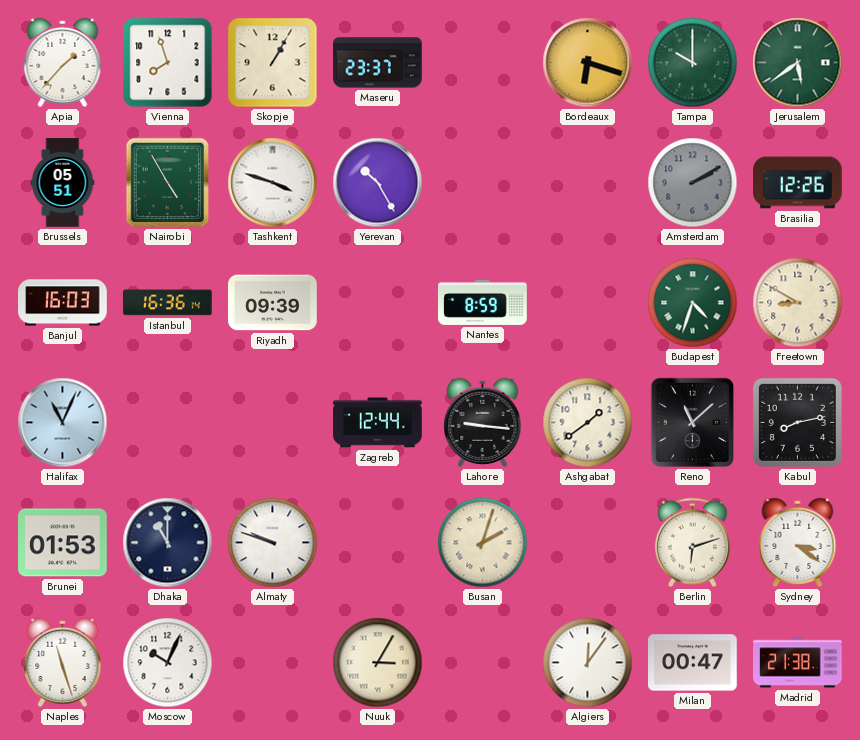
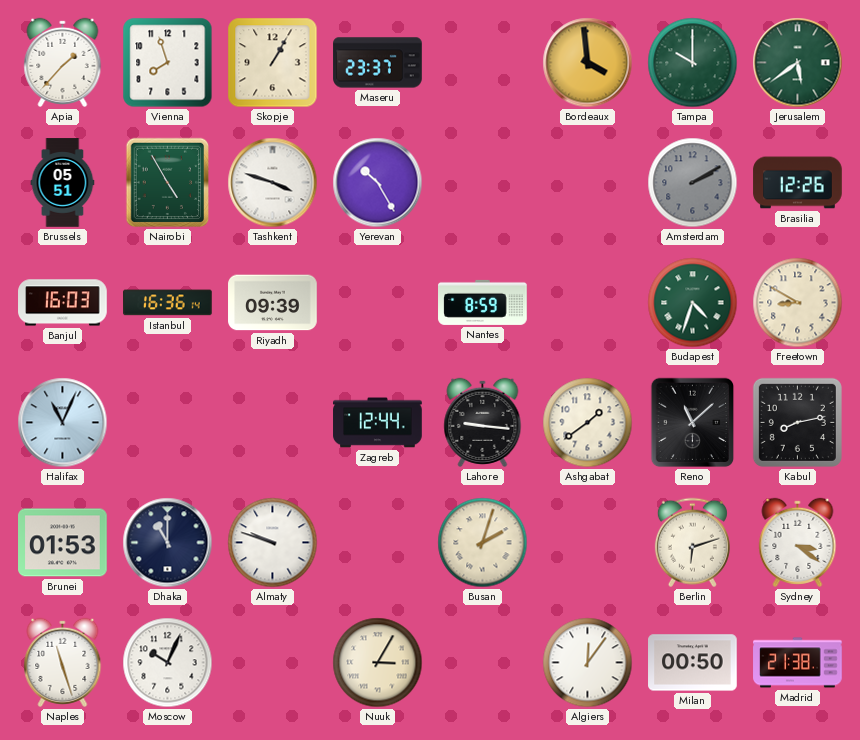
Bordeaux: 6:18 -> 3:59 (588, 63)
Milan: 00:47 -> 00:50 (693, 663)
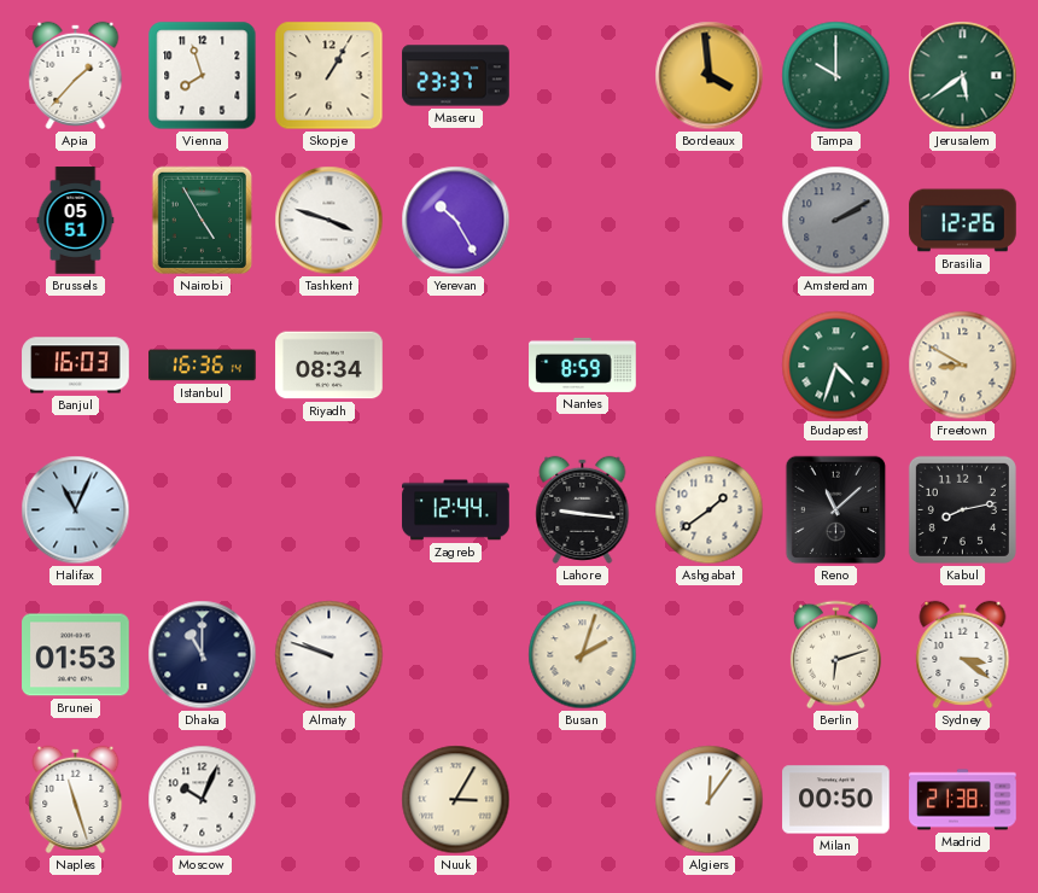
Riyadh: 09:39 -> 08:34 (330, 366)
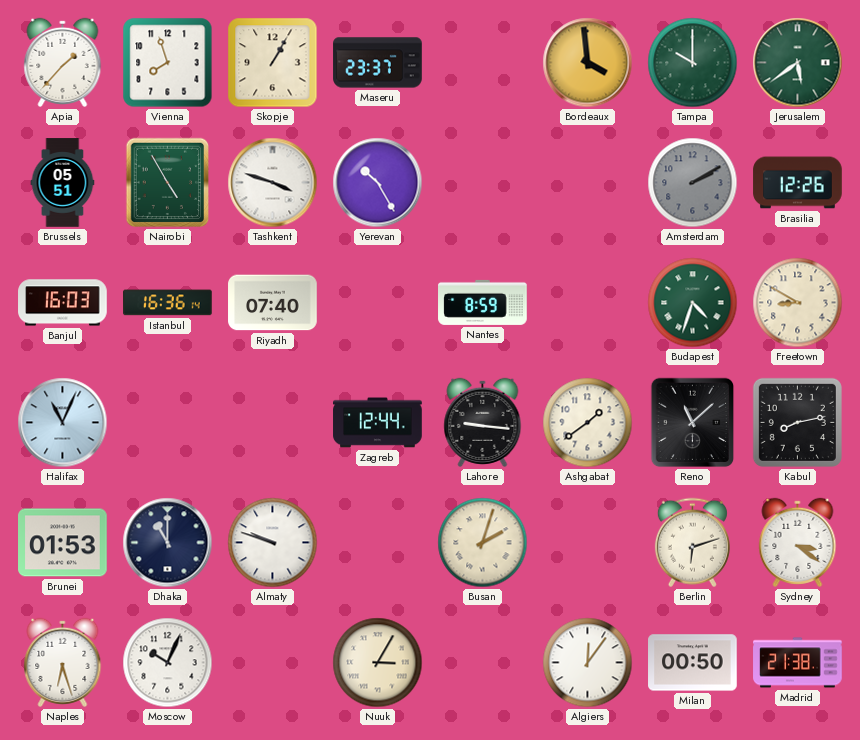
Riyadh: 08:34 -> 07:40 (273, 303)
Naples: 11:27 -> 6:27 (63, 662)
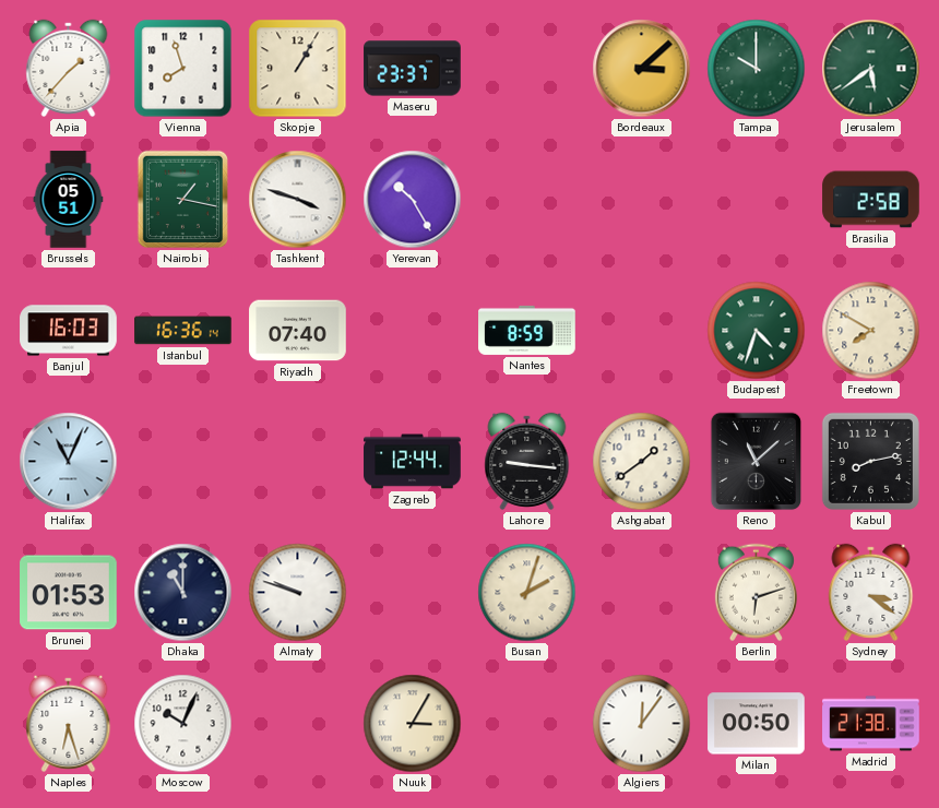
Bordeaux: 3:59 -> 3:08 (642, 69)
Nairobi: 4:55 -> 1:17 (183, 200)
Amsterdam: 2:10 -> none (693, 183)
Brasilia: 12:26 -> 2:58 (871, 200)
Freetown: 8:50 -> 7:50 (871, 331)
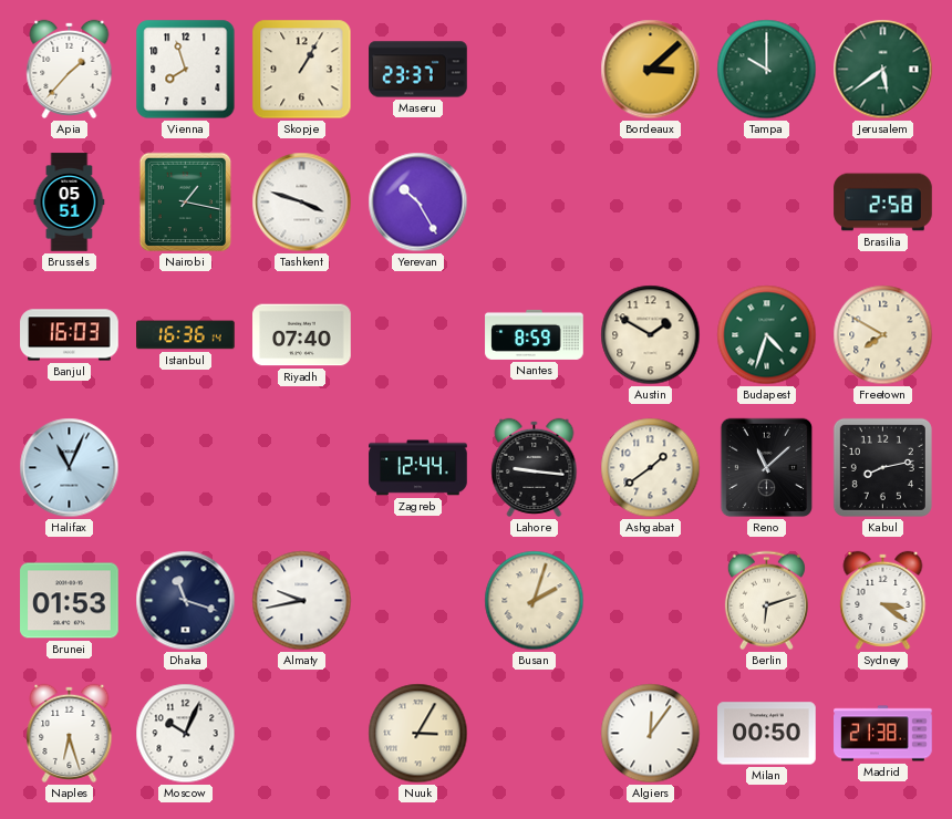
Austin: none -> 1:50 (651, 335)
Dhaka: 11:00 -> 11:18 (186, 601)
Almaty: 9:48 -> 9:43 (302, 601)
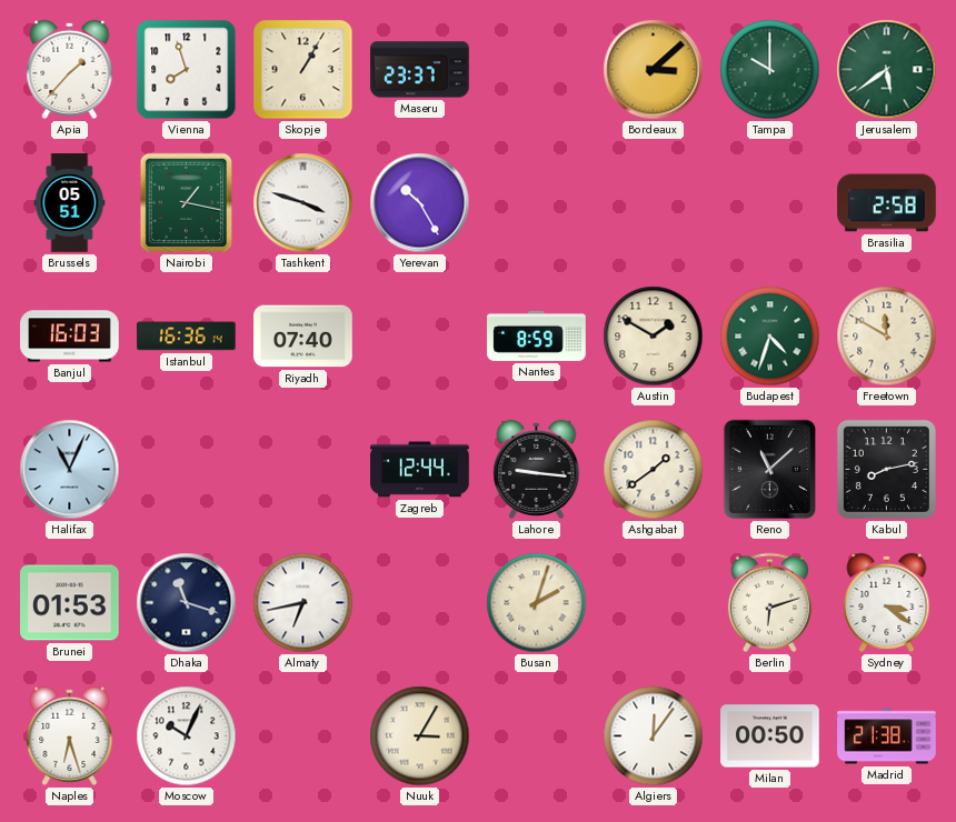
Freetown: 7:50 -> 11:50 (887, 337)
Almaty: 9:43 -> 6:43 (303, 603)
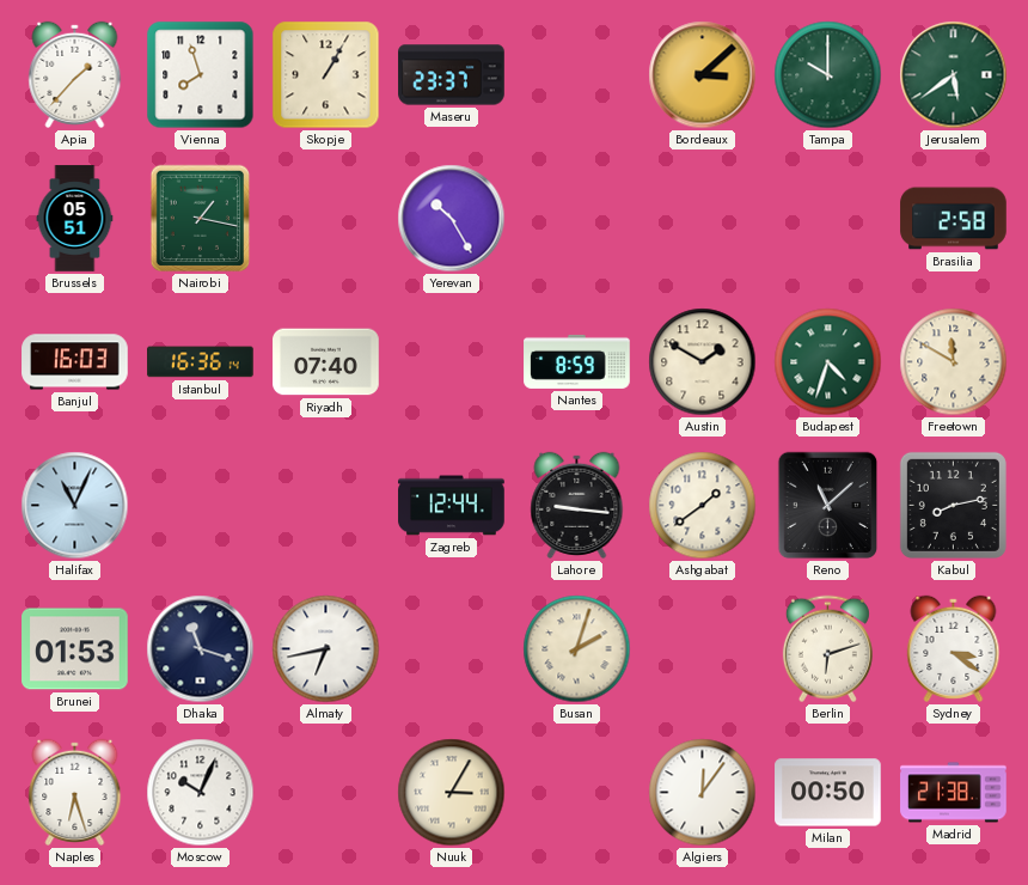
Tashkent: 3:48 -> none (303, 203)
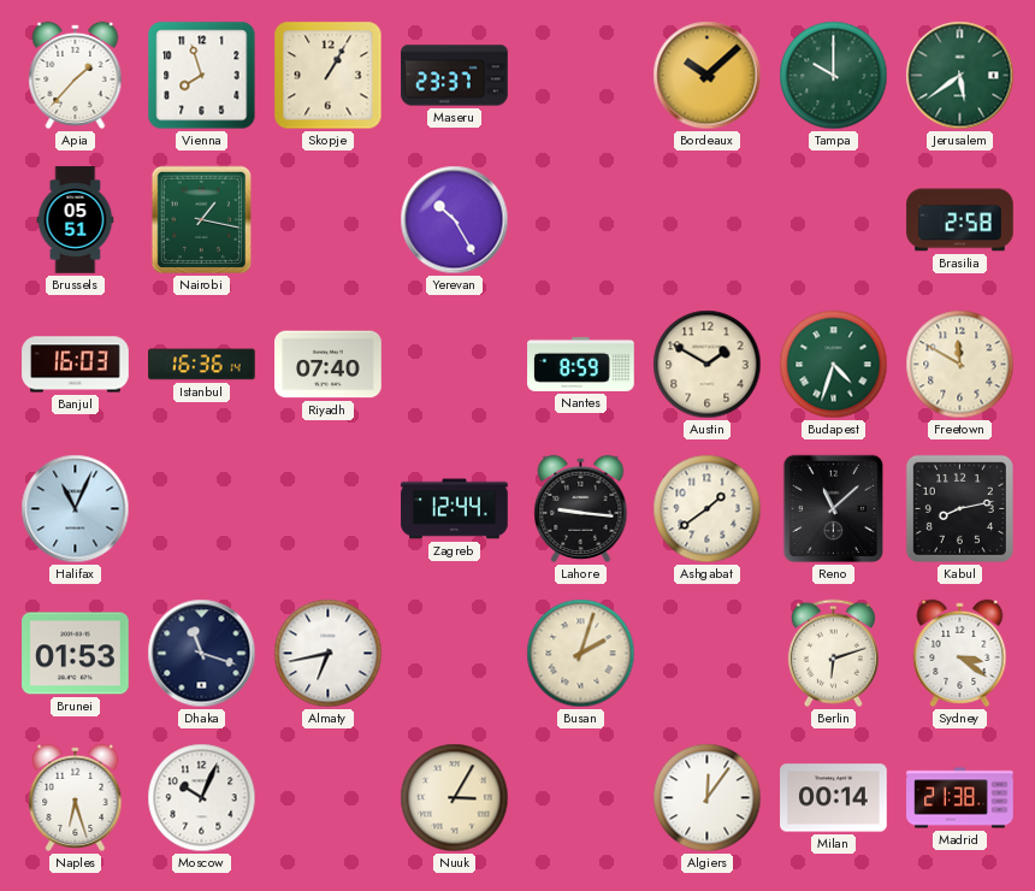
Bordeaux: 3:08 -> 10:08 (708, 76)
Milan: 00:50 -> 00:14 (834, 798)
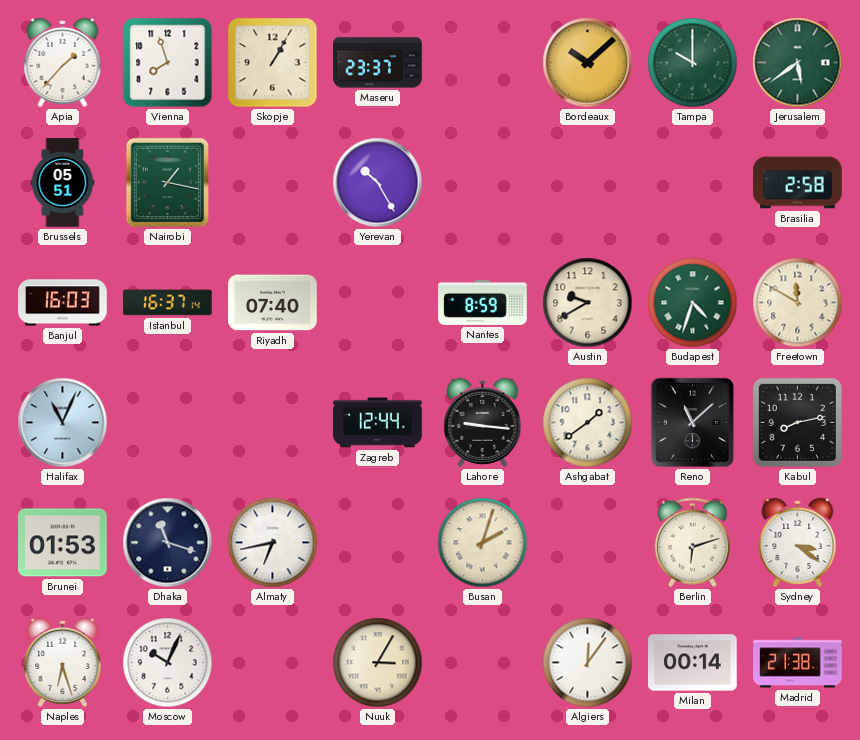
Istanbul: 16:36 -> 16:37 (168, 303)
Austin: 1:50 -> 9:40 (588, 303)
